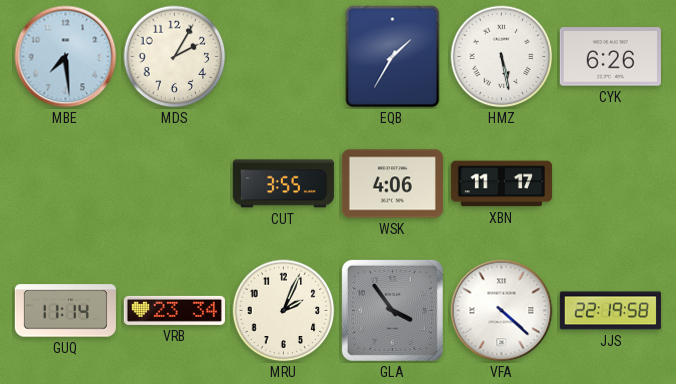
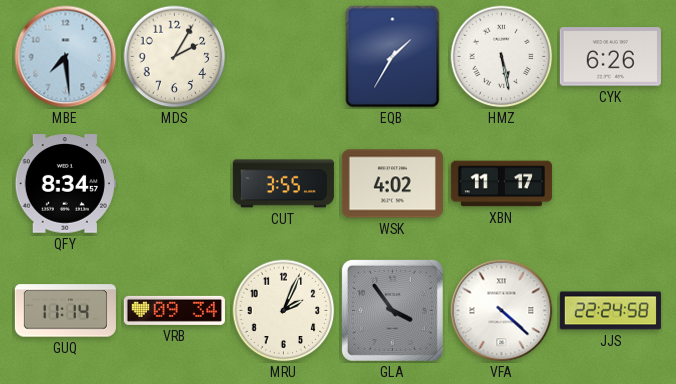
QFY: none -> 8:34 (65, 184)
WSK: 4:06 -> 4:02 (392, 184)
VRB: 23:34 -> 09:34 (174, 310)
JJS: 22:19 -> 22:24 (610, 311)
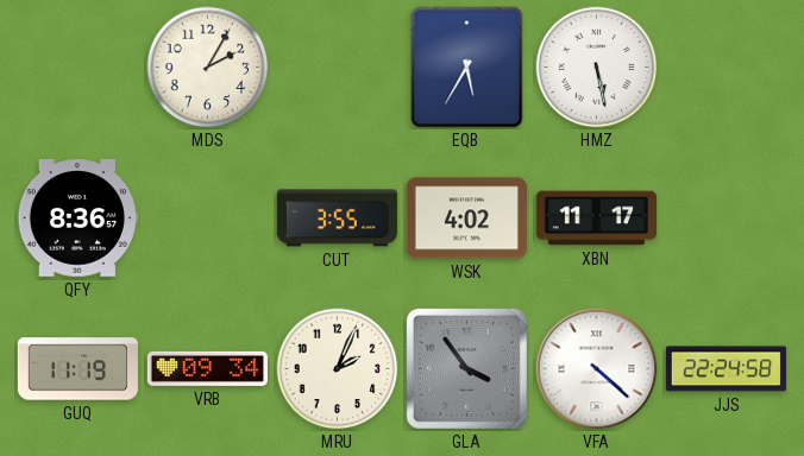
MBE: 7:29 -> none (66, 57)
EQB: 1:35 -> 5:35 (467, 68)
CYK: 6:26 -> none (610, 57)
QFY: 8:34 -> 8:36 (77, 218)
GUQ: 11:14 -> 11:19 (77, 369)
